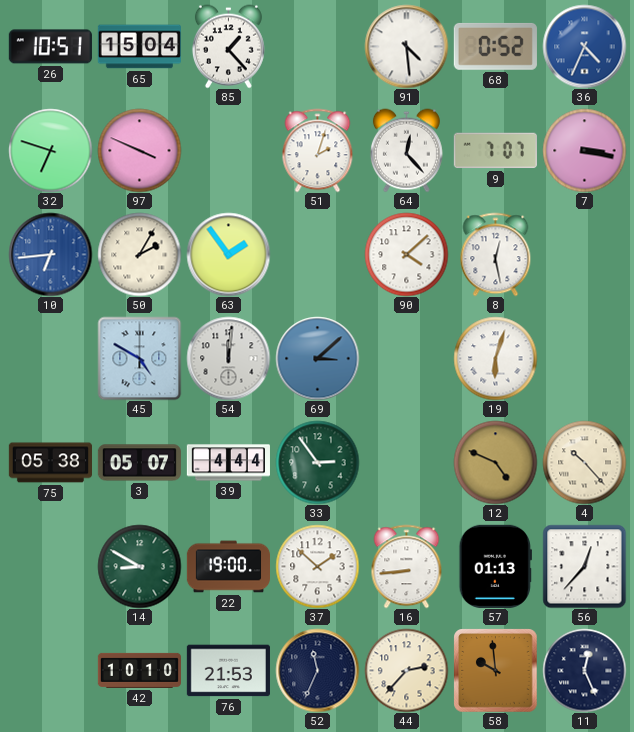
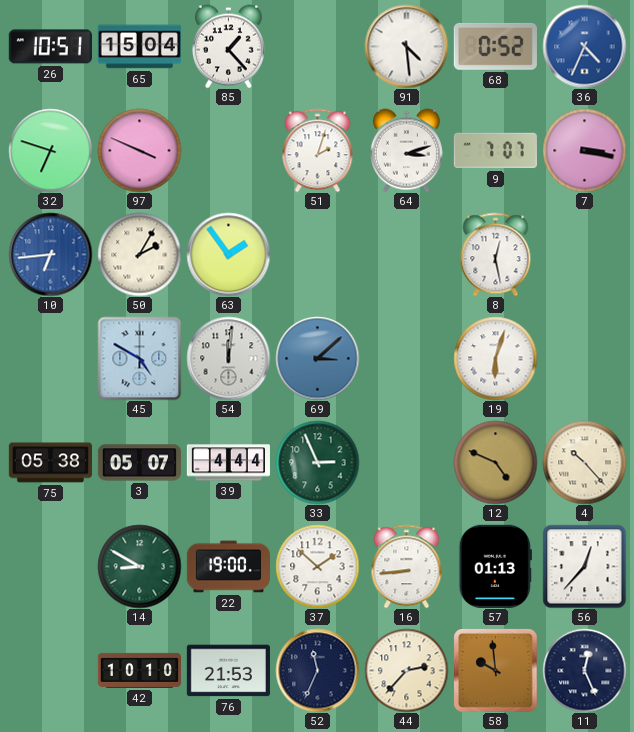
64: 12:23 -> 3:12 (406, 150)
90: 4:08 -> none (406, 254)
33: 2:54 -> 2:56 (317, 462)
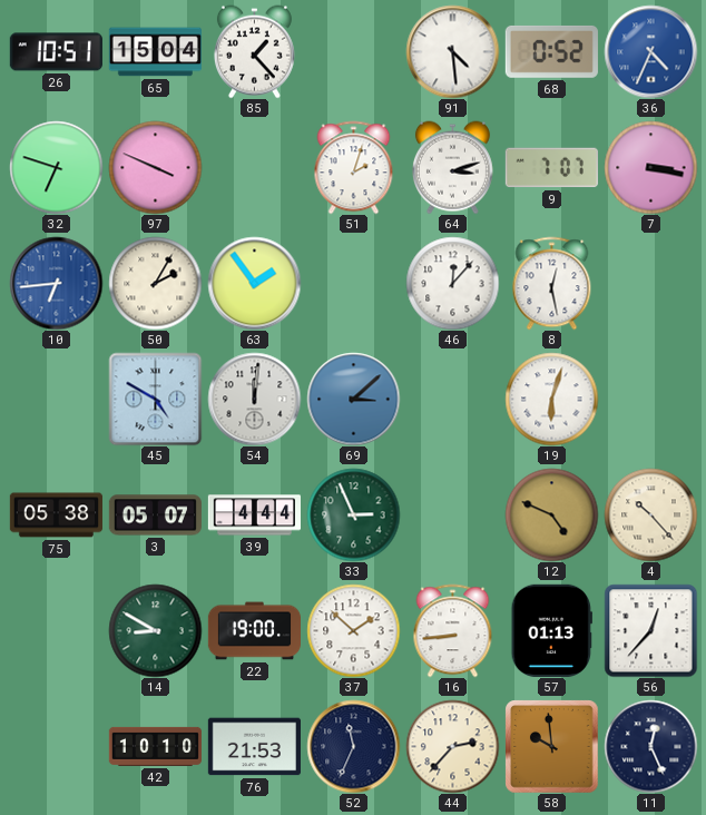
46: none -> 12:07 (452, 283)
